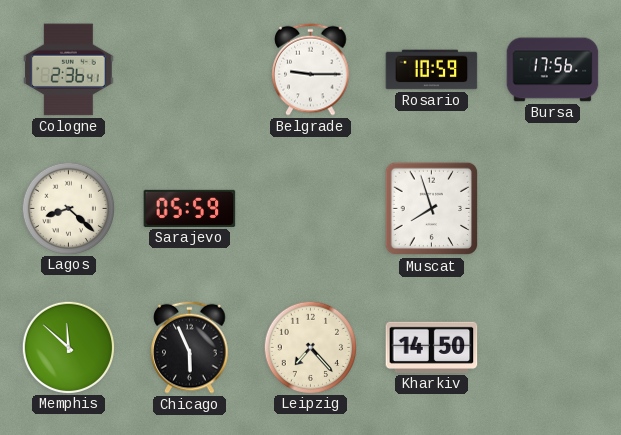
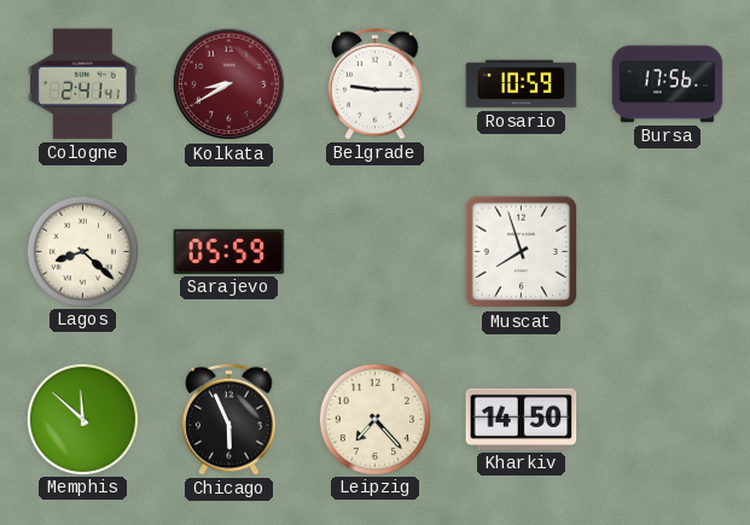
Cologne: 2:36 -> 2:41 (83, 84)
Kolkata: none -> 8:40 (229, 84)
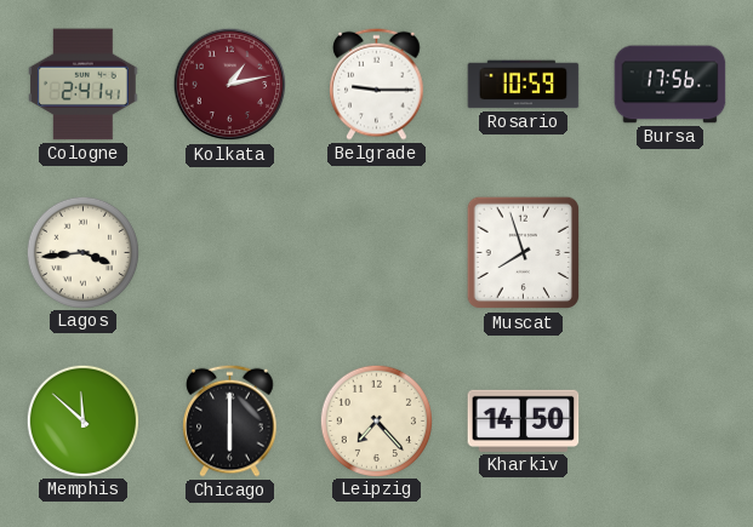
Kolkata: 8:40 -> 1:13 (230, 85)
Lagos: 8:22 -> 3:44 (82, 252)
Sarajevo: 05:59 -> none (229, 251)
Chicago: 5:56 -> 6:00 (230, 420)
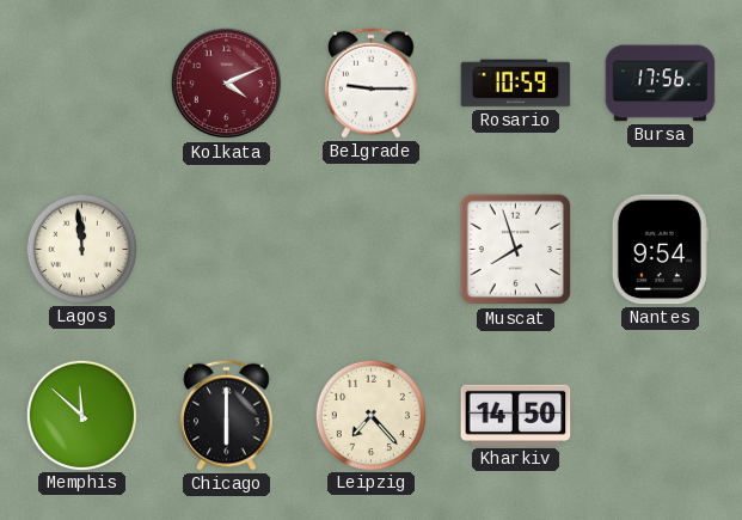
Cologne: 2:41 -> none (84, 85)
Kolkata: 1:13 -> 4:11 (227, 84)
Lagos: 3:44 -> 11:59 (81, 249)
Nantes: none -> 9:54 (660, 250)
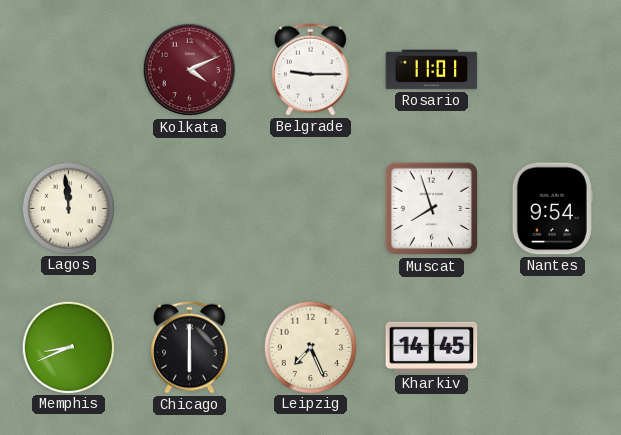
Rosario: 10:59 -> 11:01 (432, 70)
Bursa: 17:56 -> none (661, 84)
Memphis: 11:52 -> 8:41 (68, 347)
Leipzig: 7:23 -> 7:26 (310, 347)
Kharkiv: 14:50 -> 14:45 (432, 347)
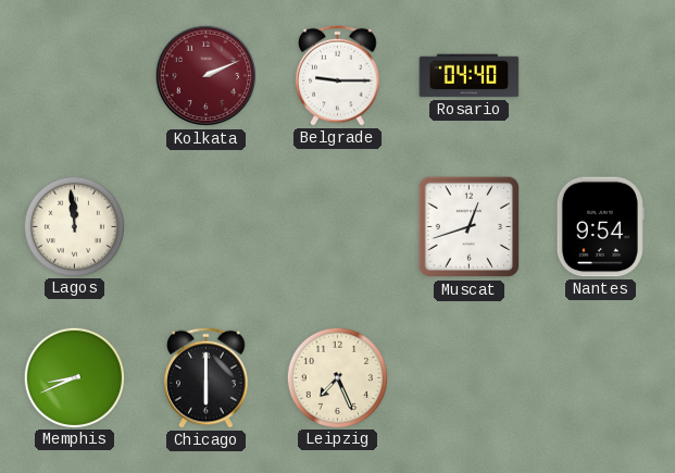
Kolkata: 4:11 -> 2:11 (207, 76)
Rosario: 11:01 -> 04:40 (470, 76)
Muscat: 7:57 -> 12:42 (470, 227)
Kharkiv: 14:45 -> none (432, 347)
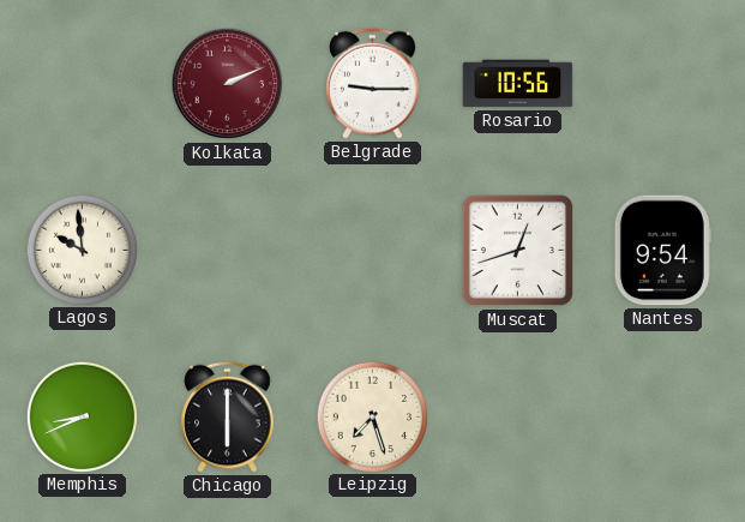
Rosario: 04:40 -> 10:56 (518, 84)
Lagos: 11:59 -> 9:59 (82, 250)
Leipzig: 7:26 -> 7:27 (372, 416)
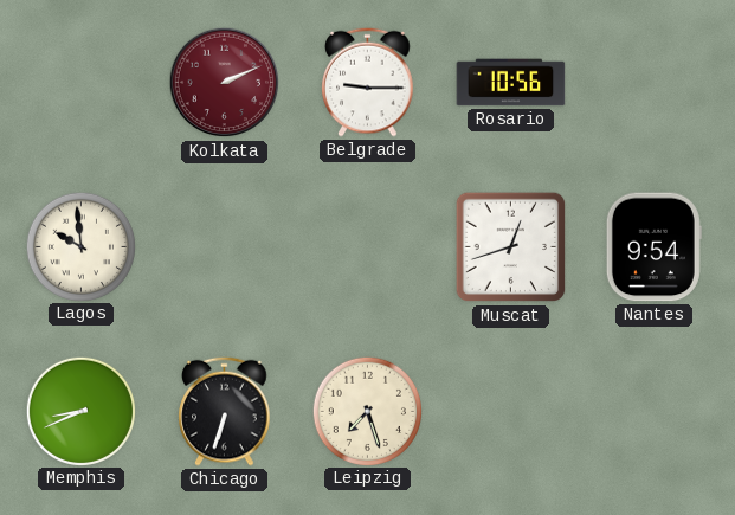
Chicago: 6:00 -> 6:33 (225, 411)
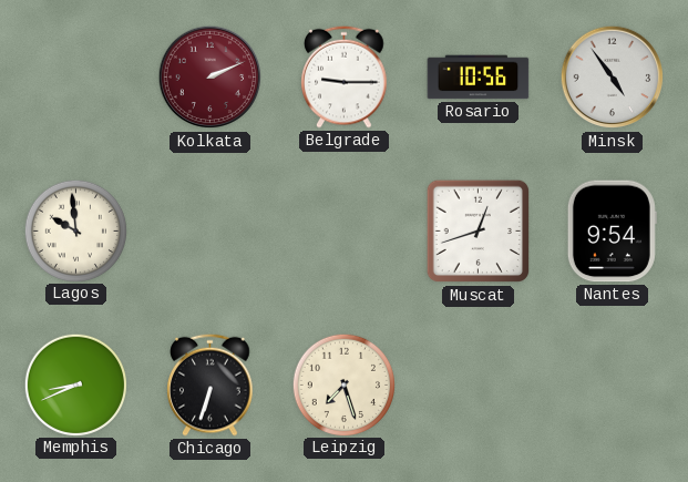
Minsk: none -> 4:54 (613, 78)
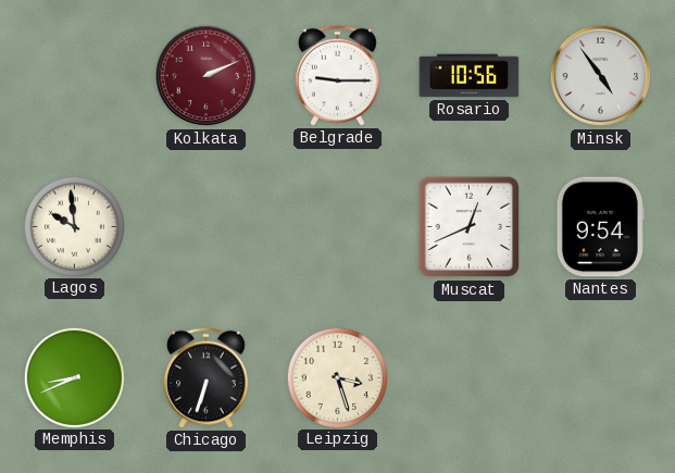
Muscat: 12:42 -> 12:41 (470, 227)
Leipzig: 7:27 -> 3:27 (337, 377)
